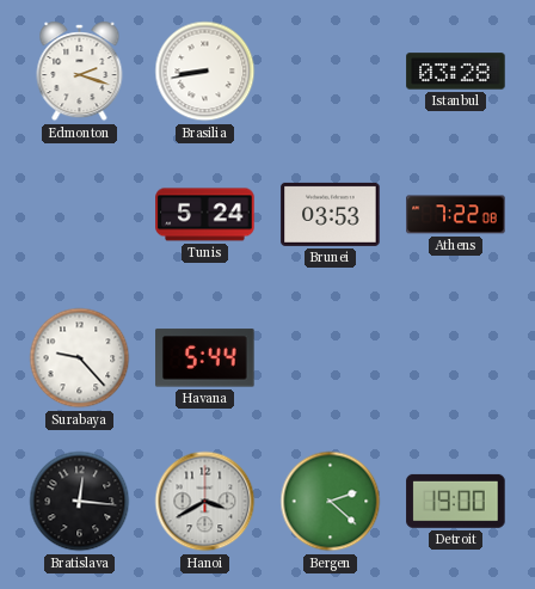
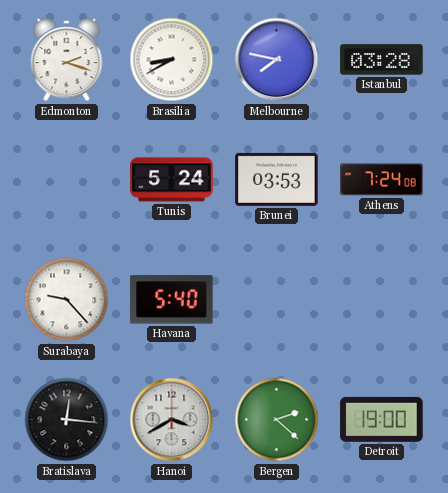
Brasilia: 8:43 -> 8:40 (172, 60)
Melbourne: none -> 7:47 (277, 60)
Athens: 7:22 -> 7:24 (382, 180)
Havana: 5:44 -> 5:40 (172, 300)
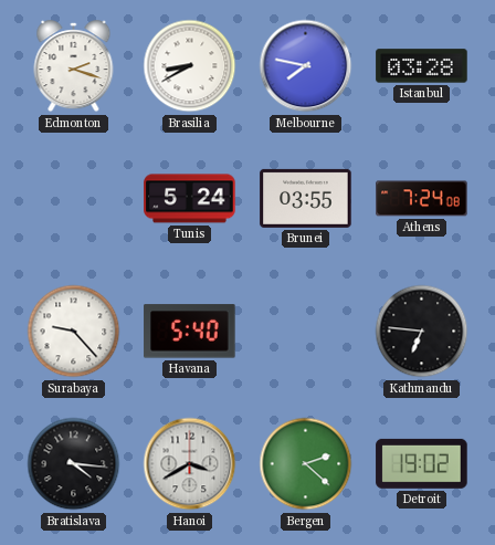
Brunei: 03:53 -> 03:55 (306, 198)
Kathmandu: none -> 6:46 (422, 332)
Bratislava: 12:16 -> 4:16 (74, 464)
Detroit: 19:00 -> 19:02 (422, 463)
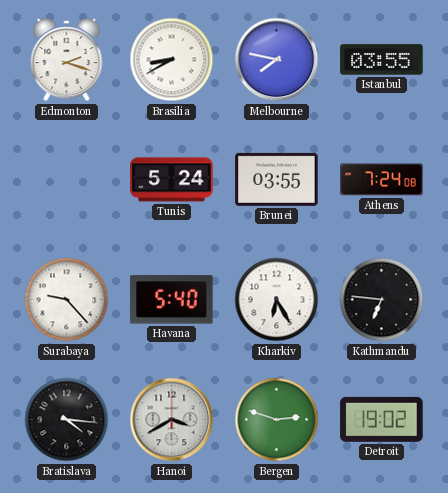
Istanbul: 03:28 -> 03:55 (382, 60)
Kharkiv: none -> 6:25 (277, 300)
Bergen: 2:22 -> 2:48 (277, 420)
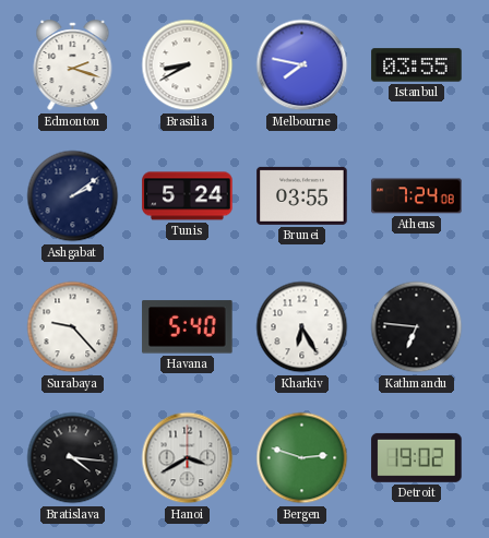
Ashgabat: none -> 2:09 (73, 196)
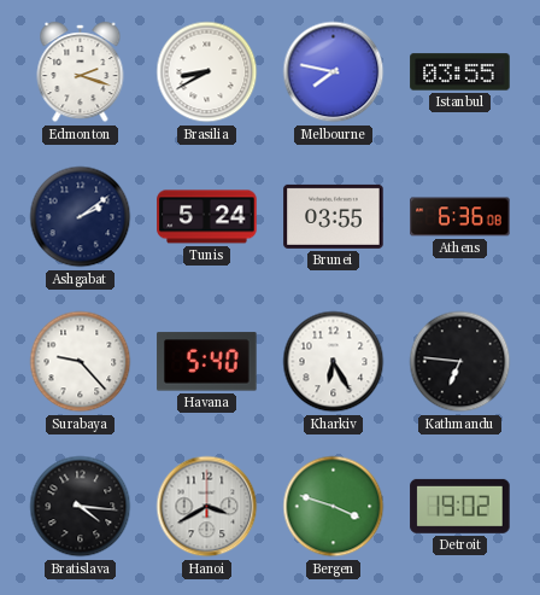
Athens: 7:24 -> 6:36 (460, 217)
Bergen: 2:48 -> 3:48 (334, 507)
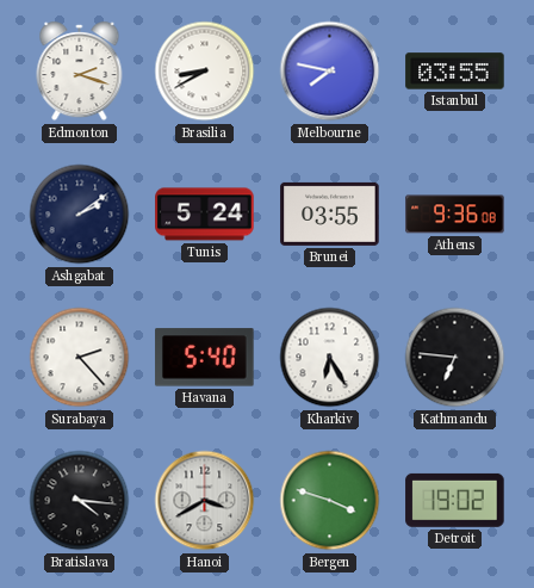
Athens: 6:36 -> 9:36 (455, 215)
Surabaya: 9:23 -> 2:23 (80, 358)
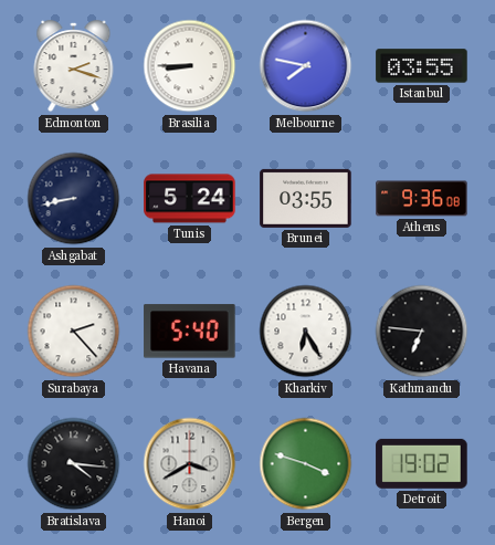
Brasilia: 8:40 -> 8:45 (190, 66)
Ashgabat: 2:09 -> 8:43 (74, 199)
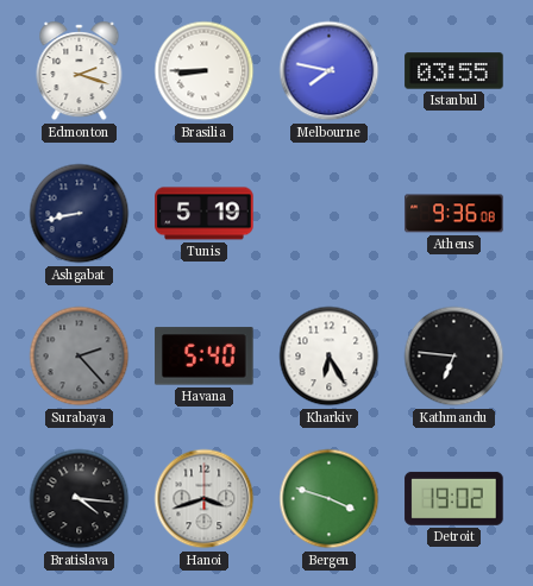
Tunis: 5:24 -> 5:19 (205, 214)
Brunei: 03:55 -> none (306, 198)
Surabaya dial: white -> grey (80, 357)
Hanoi: 3:40 -> 3:42 (205, 499)
